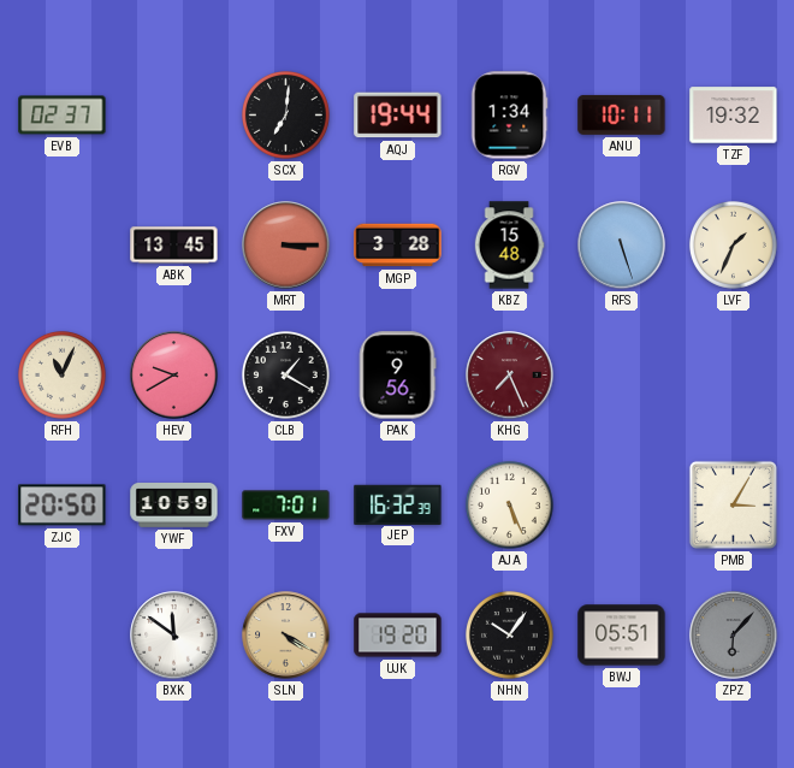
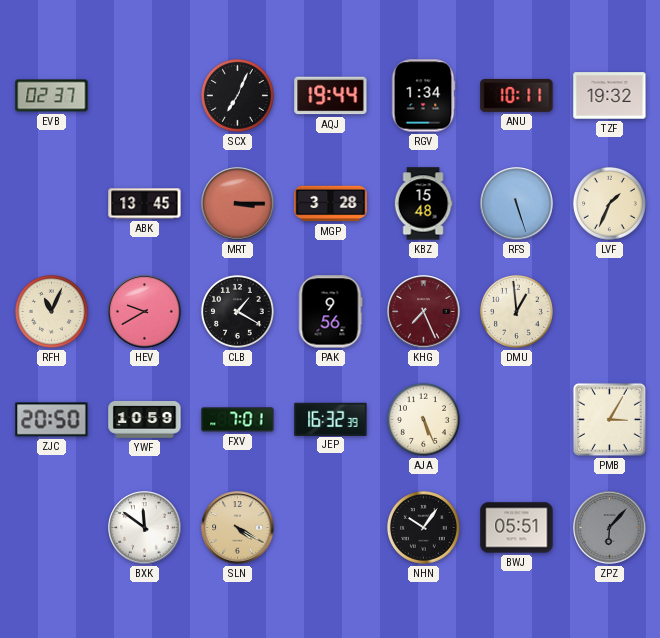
SCX: 7:01 -> 7:04 (237, 95)
DMU: none -> 12:59 (516, 311)
UJK: 19:20 -> none (398, 636)
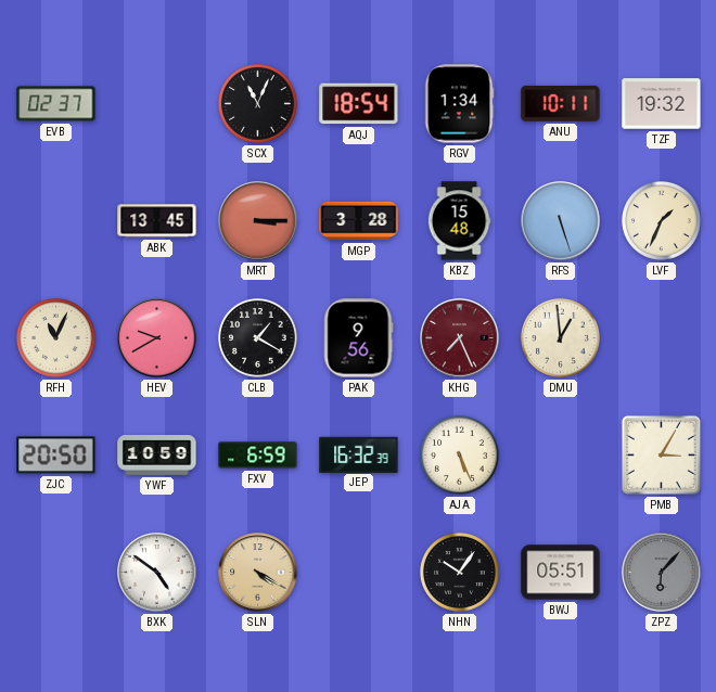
SCX: 7:04 -> 11:04 (257, 103)
AQJ: 19:44 -> 18:54 (359, 104)
FXV: 7:01 -> 6:59 (258, 456)
BXK: 11:51 -> 4:51 (157, 573)
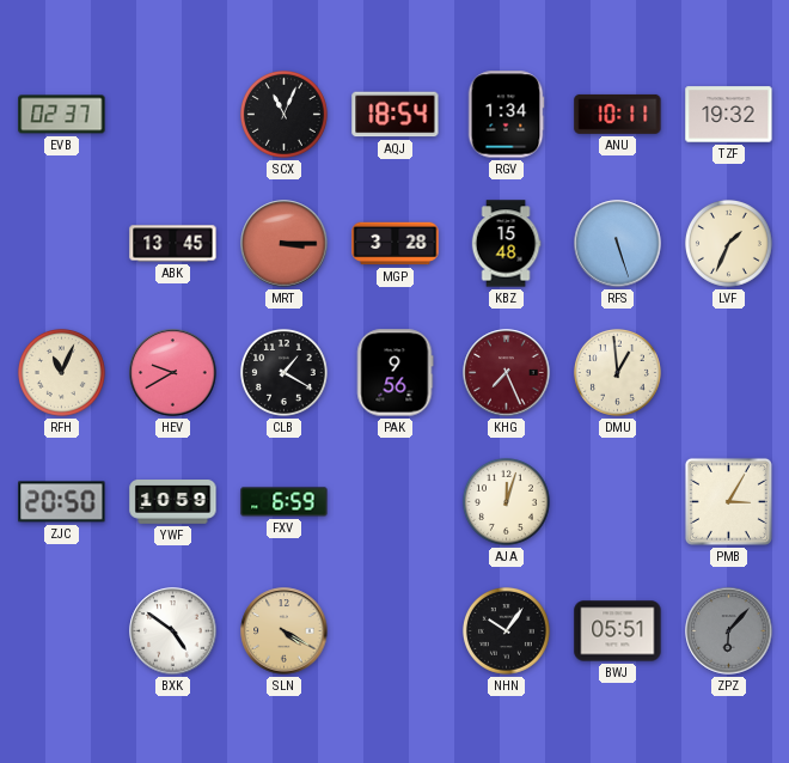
JEP: 16:32 -> none (359, 454)
AJA: 5:26 -> 12:03 (506, 501)
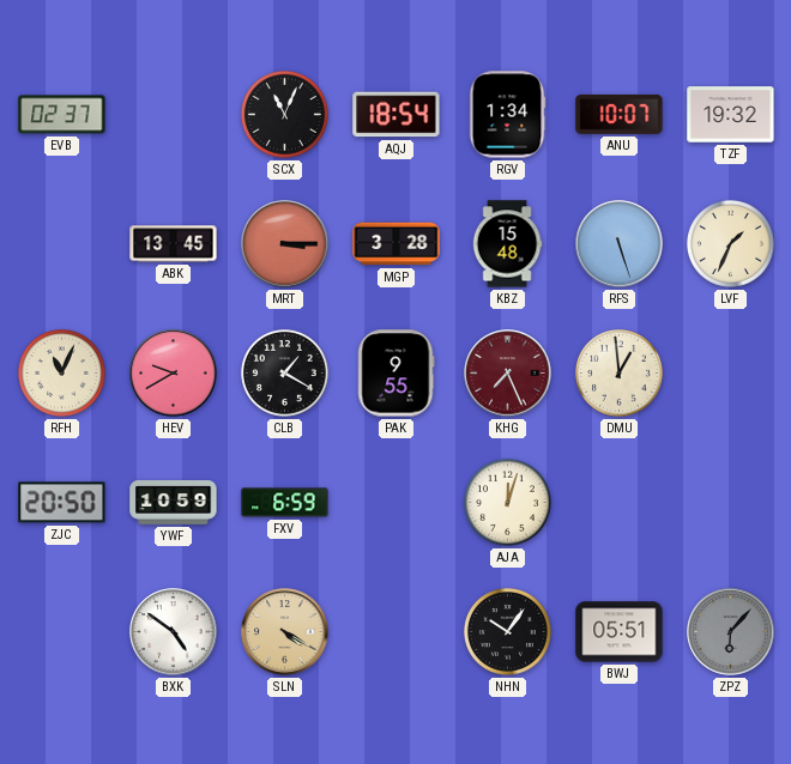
ANU: 10:11 -> 10:07 (620, 114)
PAK: 9:56 -> 9:55 (397, 374)
PMB: 3:05 -> none (728, 501)
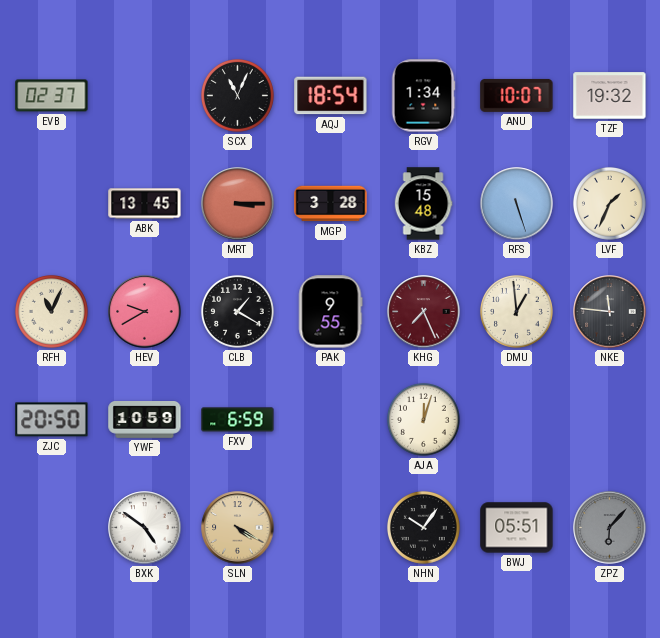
NKE: none -> 11:46 (610, 312)
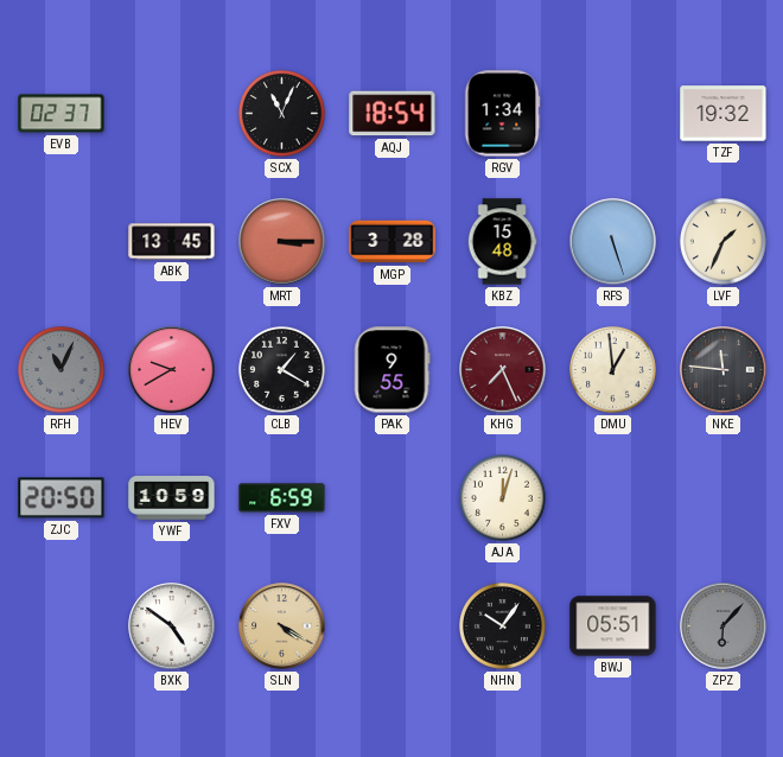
ANU: 10:07 -> none (517, 95)
RFH dial: cream -> grey (61, 369)
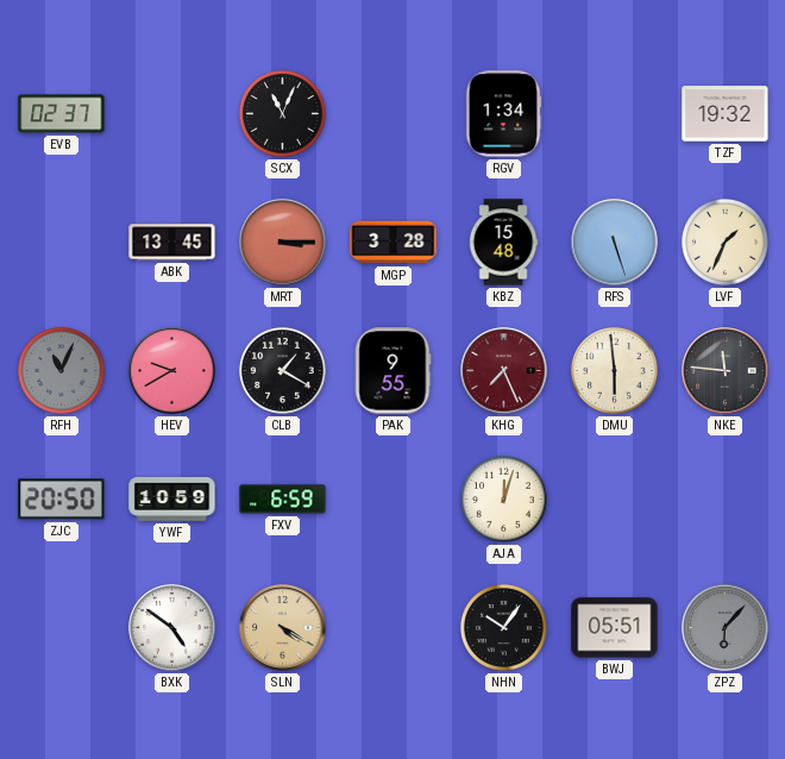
AQJ: 18:54 -> none (393, 114)
DMU: 12:59 -> 5:59 (614, 370)
